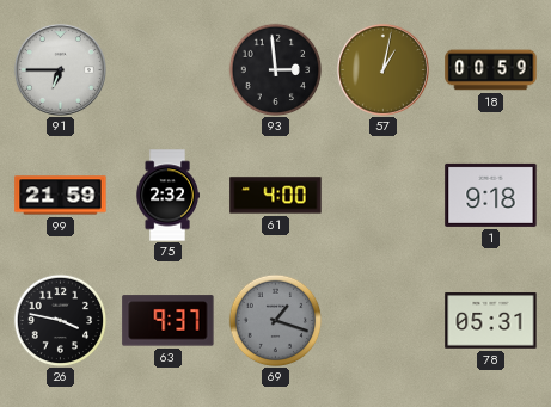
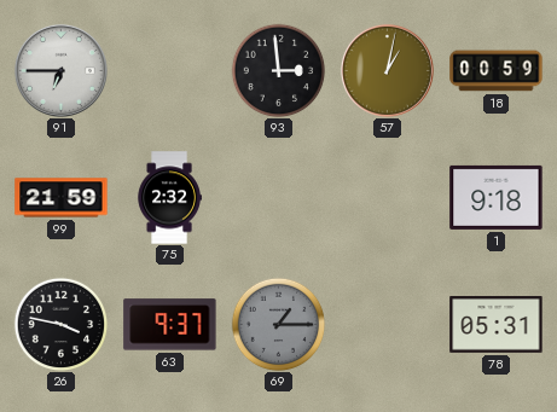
61: 4:00 -> none (276, 196)
69: 1:18 -> 1:15 (278, 324)
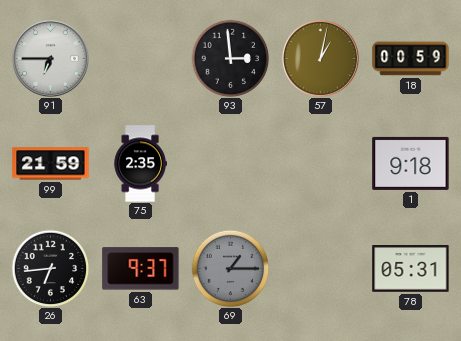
75: 2:32 -> 2:35 (140, 164)
26: 3:47 -> 6:44 (50, 268)
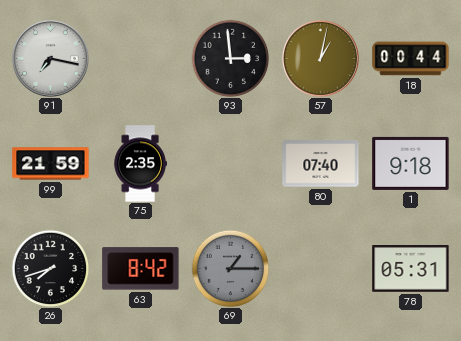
91: 6:45 -> 7:17 (50, 58)
18: 00:59 -> 00:44 (411, 59)
80: none -> 07:40 (321, 164)
26: 6:44 -> 7:42 (50, 268)
63: 9:37 -> 8:42 (141, 269)
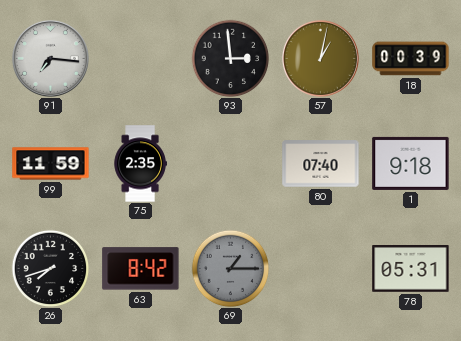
91: 7:17 -> 7:16 (50, 58)
18: 00:44 -> 00:39 (411, 59)
99: 21:59 -> 11:59 (51, 164)
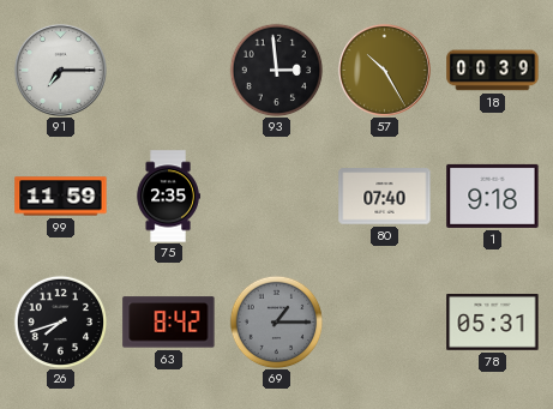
91: 7:16 -> 7:15 (60, 70)
57: 1:02 -> 10:25 (384, 70)
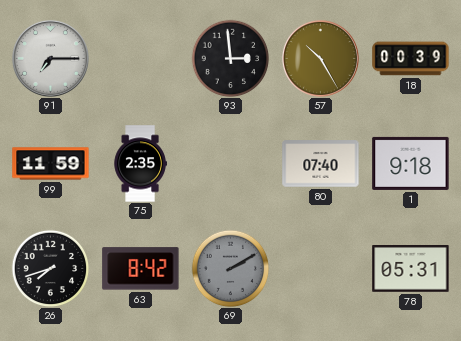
69: 1:15 -> 2:10 (230, 268)
